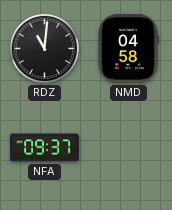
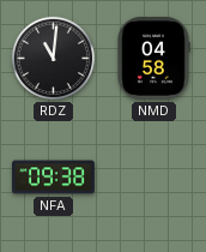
NFA: 09:37 -> 09:38 (54, 178)
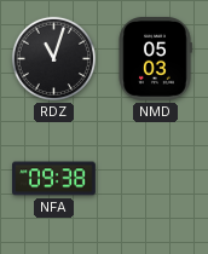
RDZ: 11:01 -> 11:03 (53, 58)
NMD: 04:58 -> 05:03 (155, 59)
